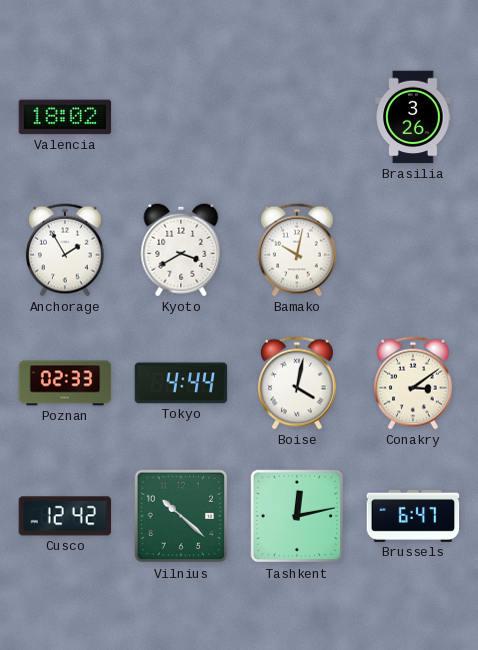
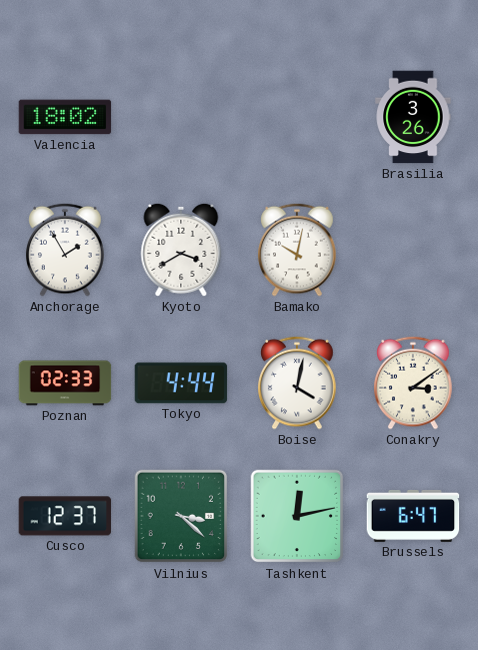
Cusco: 12:42 -> 12:37 (65, 516)
Vilnius: 10:22 -> 3:22 (181, 516)
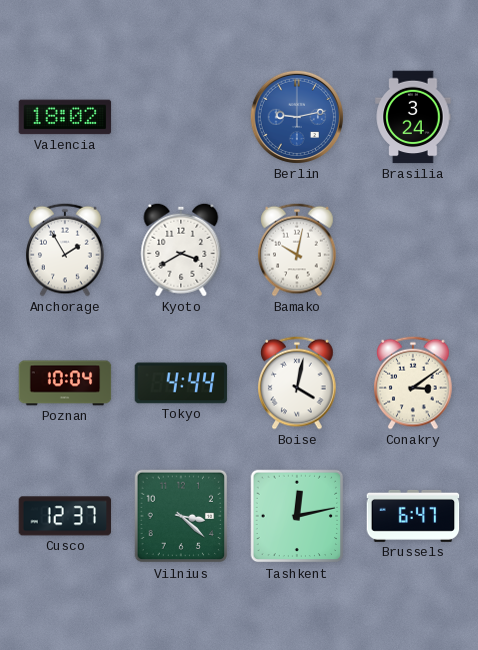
Berlin: none -> 9:13 (297, 117)
Brasilia: 3:26 -> 3:24 (413, 117)
Poznan: 02:33 -> 10:04 (65, 383)
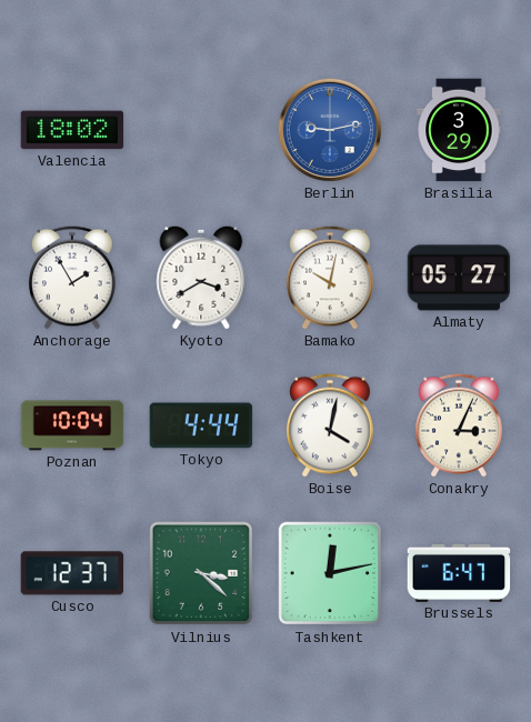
Brasilia: 3:24 -> 3:29 (459, 130)
Almaty: none -> 05:27 (459, 278)
Conakry: 3:09 -> 3:04 (460, 425)
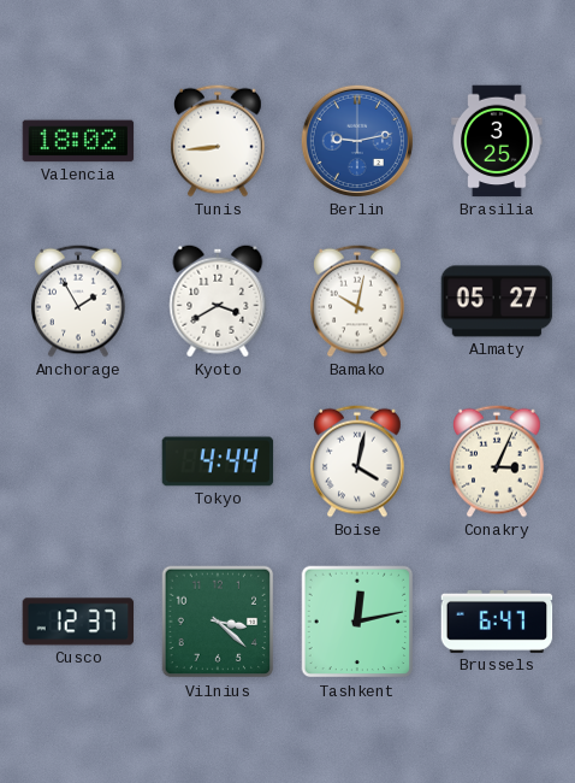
Tunis: none -> 8:44 (219, 141)
Brasilia: 3:29 -> 3:25 (497, 141)
Poznan: 10:04 -> none (72, 425)
